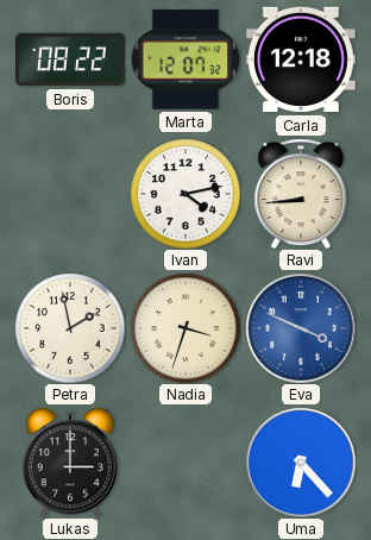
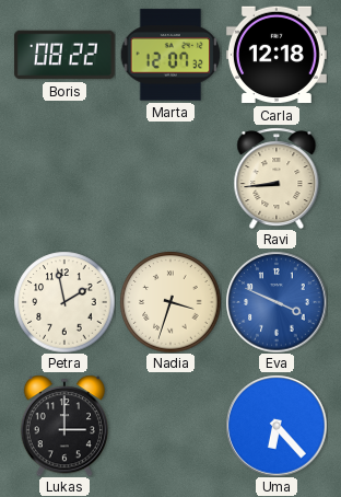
Ivan: 4:13 -> none (185, 194)
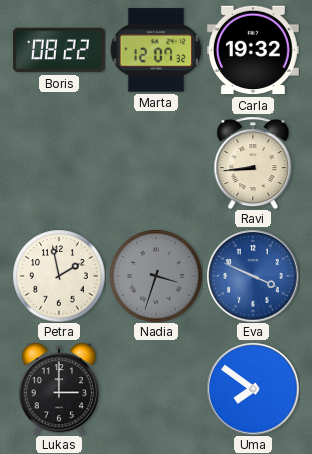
Carla: 12:18 -> 19:32 (253, 50)
Nadia dial: cream -> grey (156, 276)
Uma: 6:23 -> 7:51 (253, 389)
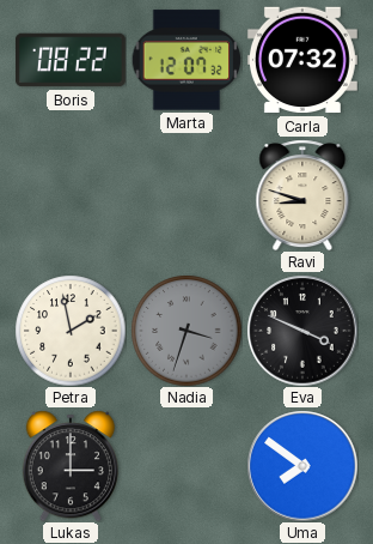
Carla: 19:32 -> 07:32 (302, 60)
Ravi: 8:44 -> 8:48 (302, 195)
Eva dial: blue -> black (302, 331)
